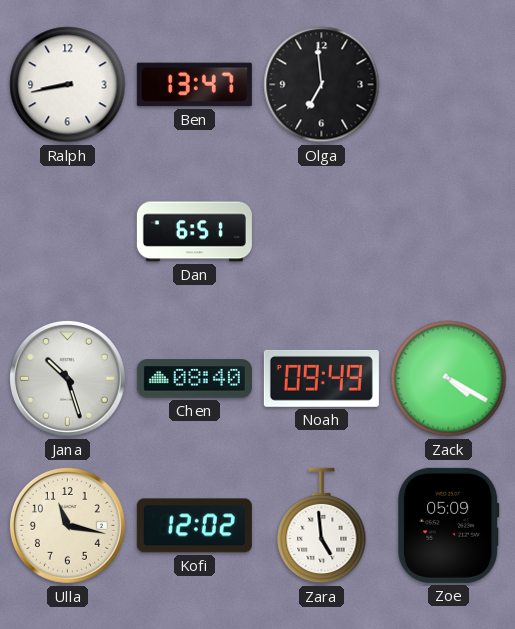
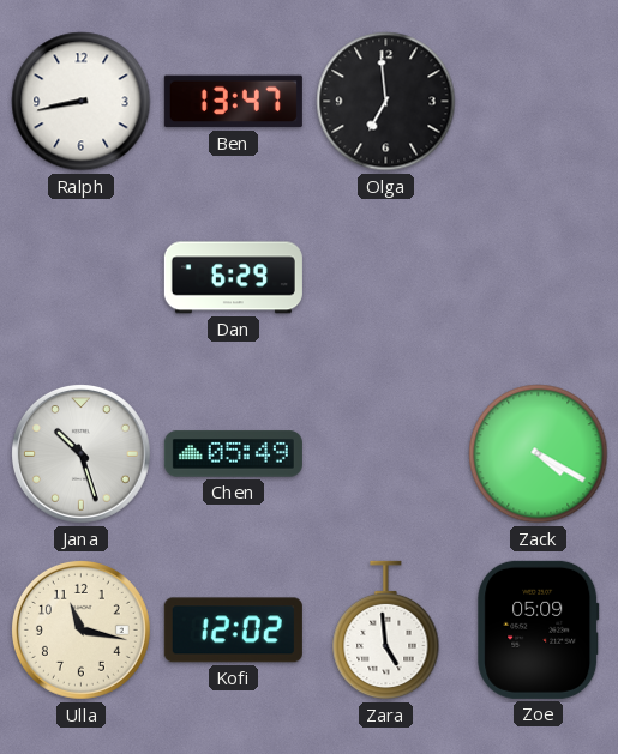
Dan: 6:51 -> 6:29 (233, 278)
Chen: 08:40 -> 05:49 (233, 454)
Noah: 09:49 -> none (321, 378)
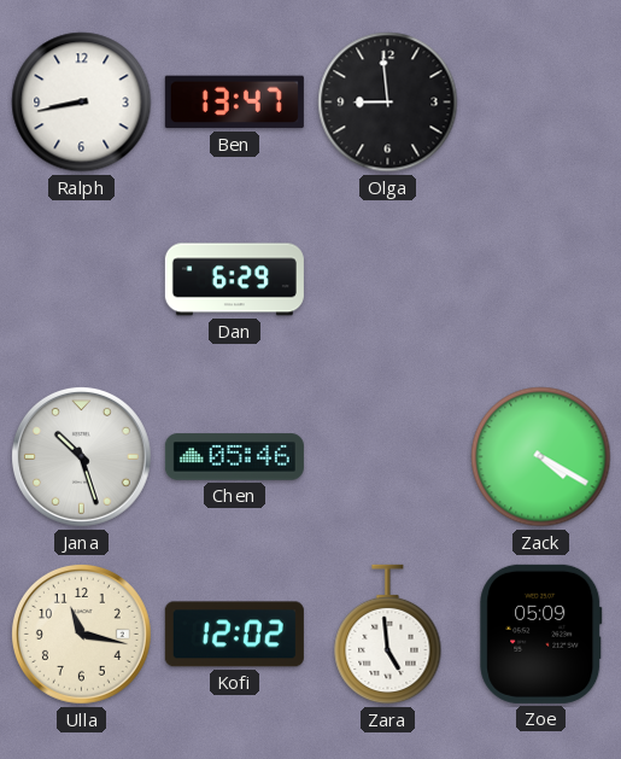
Olga: 6:59 -> 8:59 (388, 103)
Chen: 05:49 -> 05:46 (234, 457)
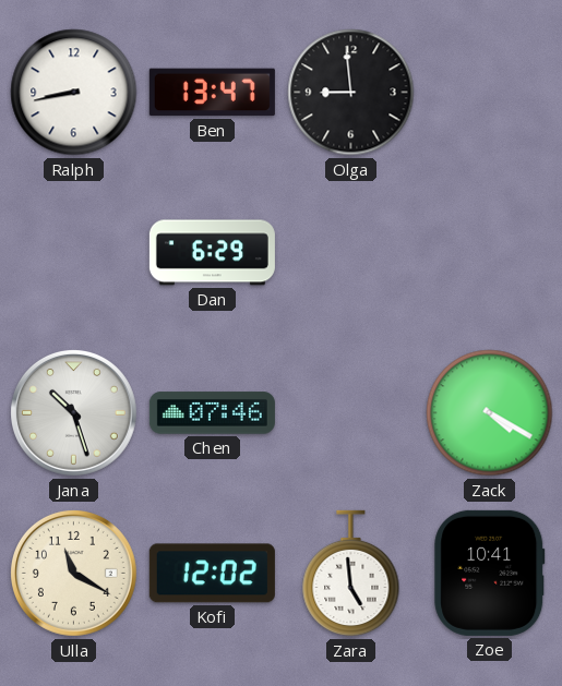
Chen: 05:46 -> 07:46 (212, 413)
Ulla: 11:17 -> 11:20 (73, 573)
Zoe: 05:09 -> 10:41 (490, 573)
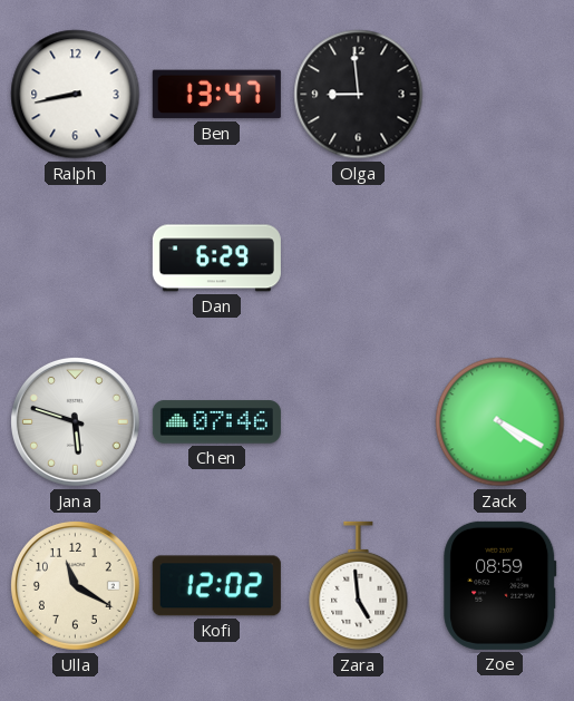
Jana: 10:27 -> 5:48 (75, 421)
Zoe: 10:41 -> 08:59 (500, 585)
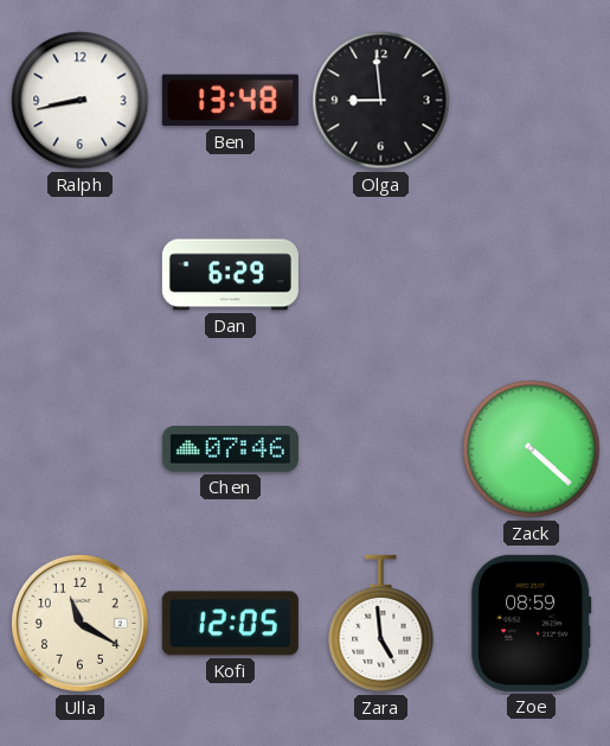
Ben: 13:47 -> 13:48 (230, 101)
Jana: 5:48 -> none (75, 421)
Zack: 4:20 -> 4:22 (532, 449)
Kofi: 12:02 -> 12:05 (230, 624)
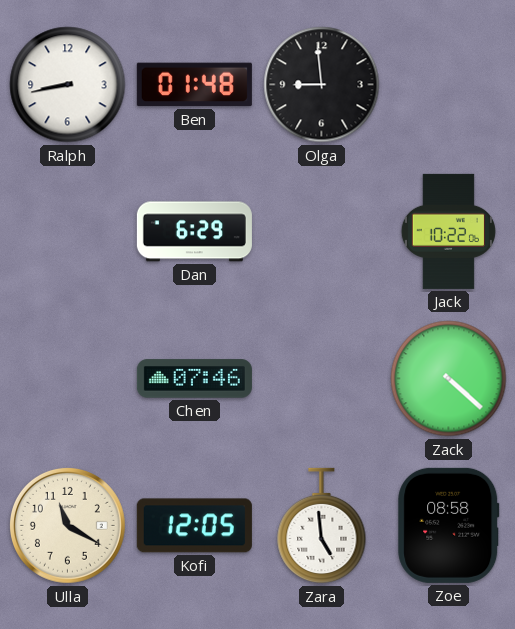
Ben: 13:48 -> 01:48 (194, 85)
Jack: none -> 10:22 (448, 231)
Zoe: 08:59 -> 08:58 (449, 525)
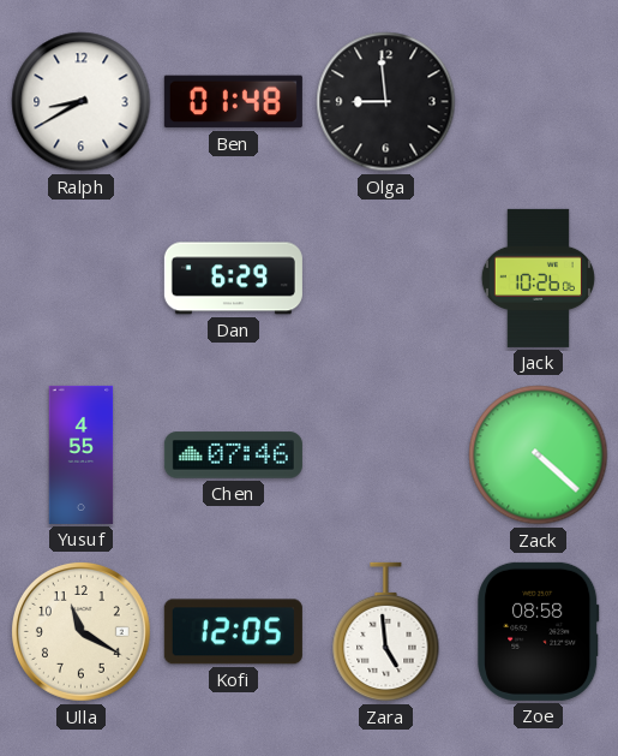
Ralph: 8:43 -> 8:40 (82, 102)
Jack: 10:22 -> 10:26 (538, 278)
Yusuf: none -> 4:55 (82, 454)
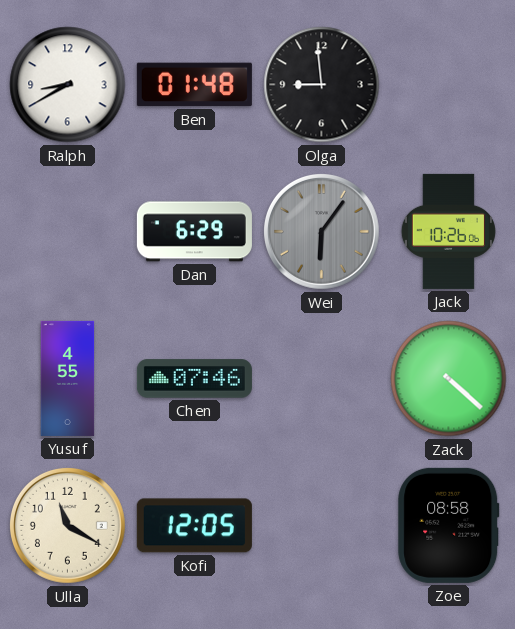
Wei: none -> 6:06 (321, 231)
Zara: 4:59 -> none (386, 632)
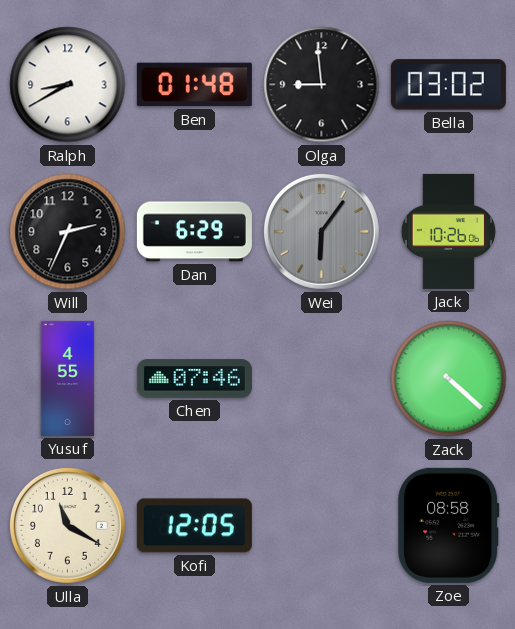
Bella: none -> 03:02 (448, 85)
Will: none -> 2:34 (68, 232)
